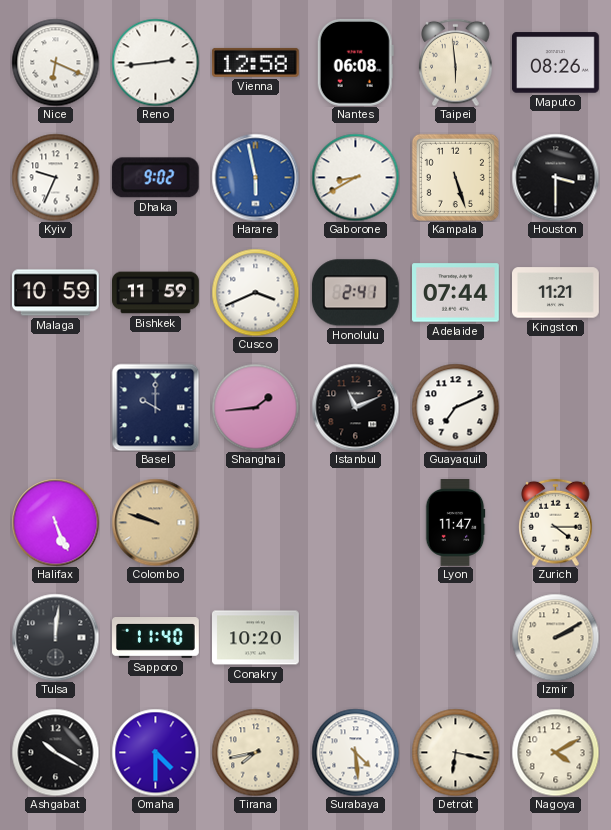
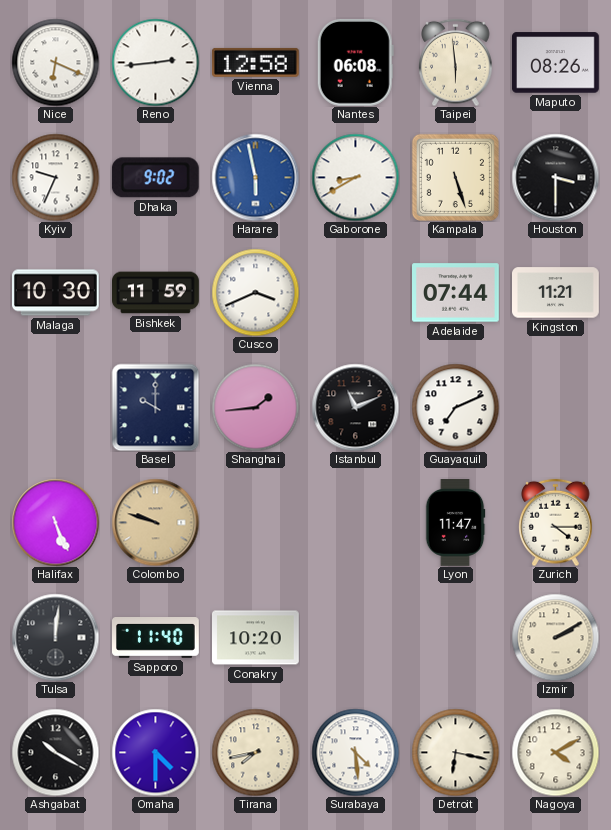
Malaga: 10:59 -> 10:30 (56, 293)
Honolulu: 2:41 -> none (355, 293)
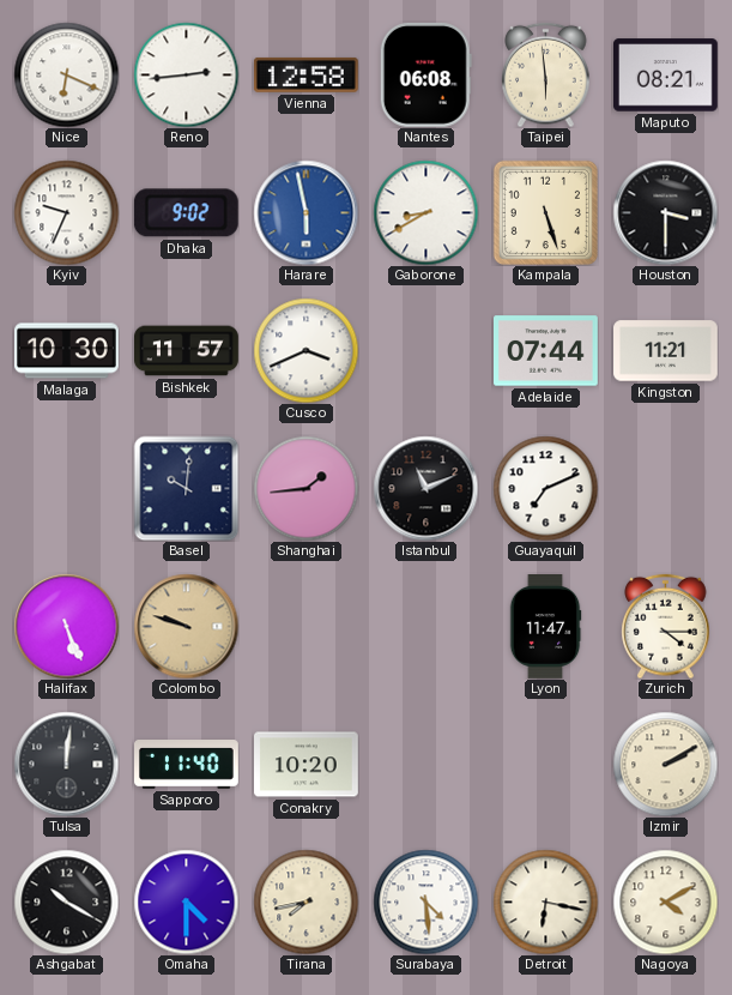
Maputo: 08:26 -> 08:21 (666, 76)
Bishkek: 11:59 -> 11:57 (187, 351)
Basel: 10:00 -> 10:01 (186, 488)
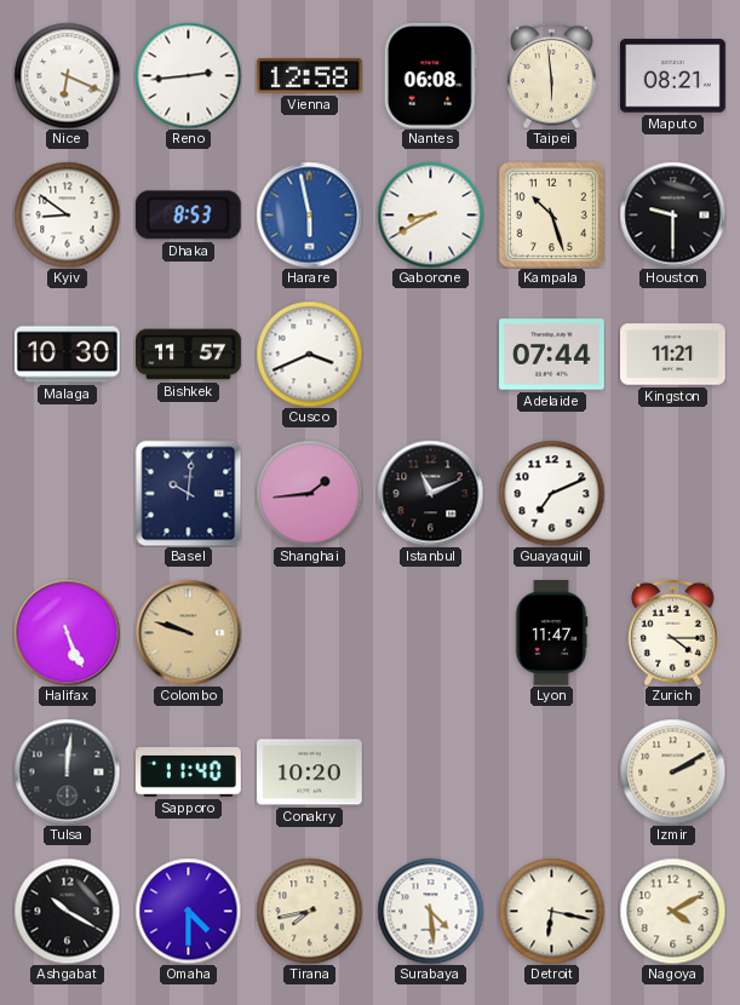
Kyiv: 9:34 -> 8:51 (67, 214)
Dhaka: 9:02 -> 8:53 (188, 216)
Kampala: 5:27 -> 10:27 (551, 214)
Houston: 3:30 -> 9:30 (672, 214)
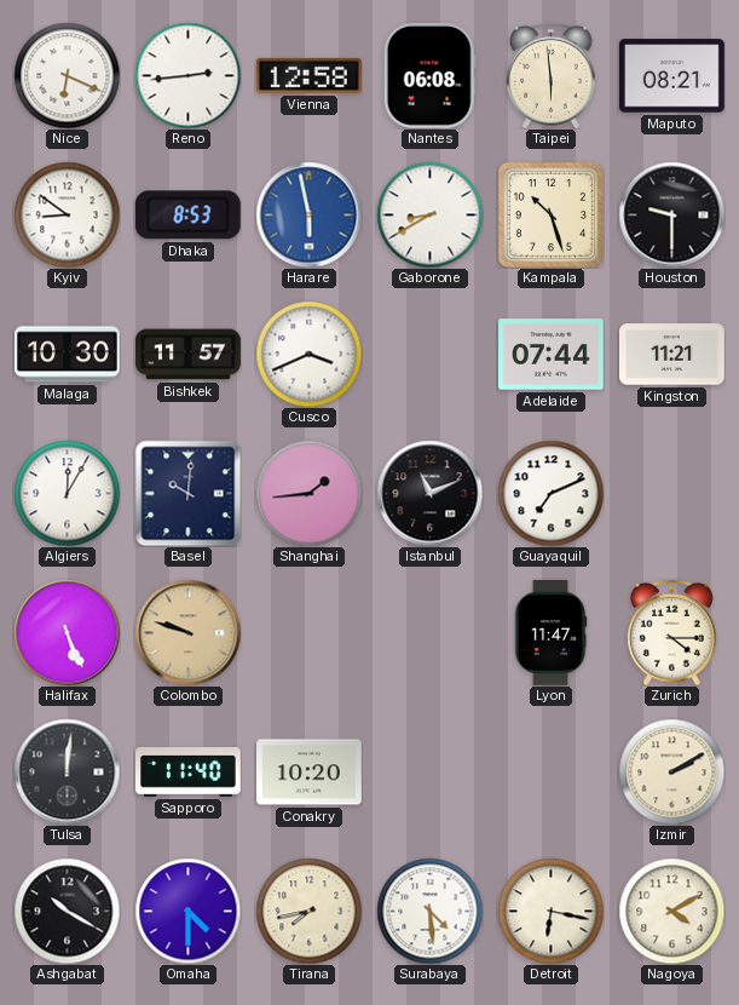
Algiers: none -> 12:05 (67, 493)
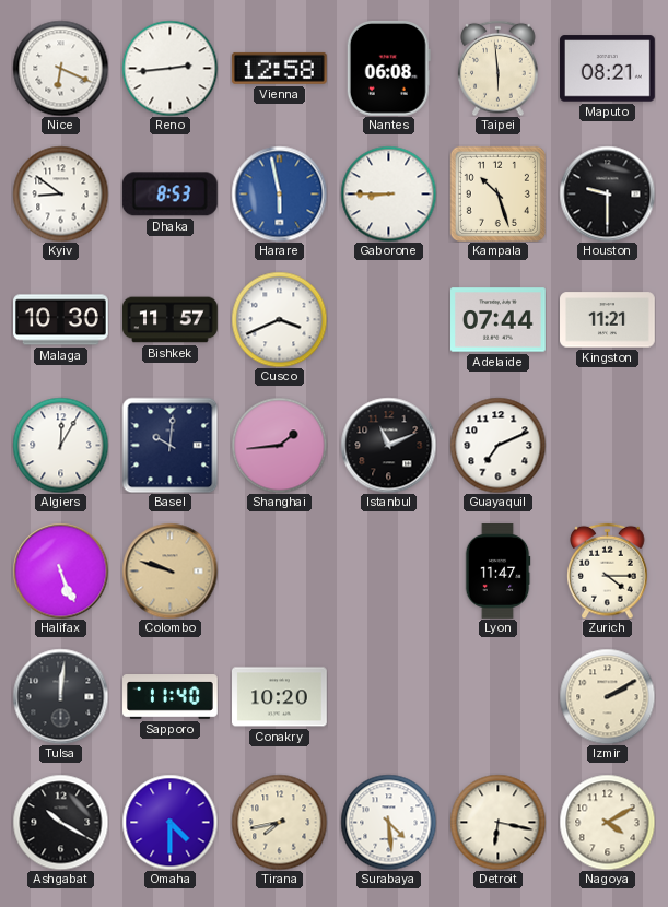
Gaborone: 8:40 -> 8:45 (388, 193)
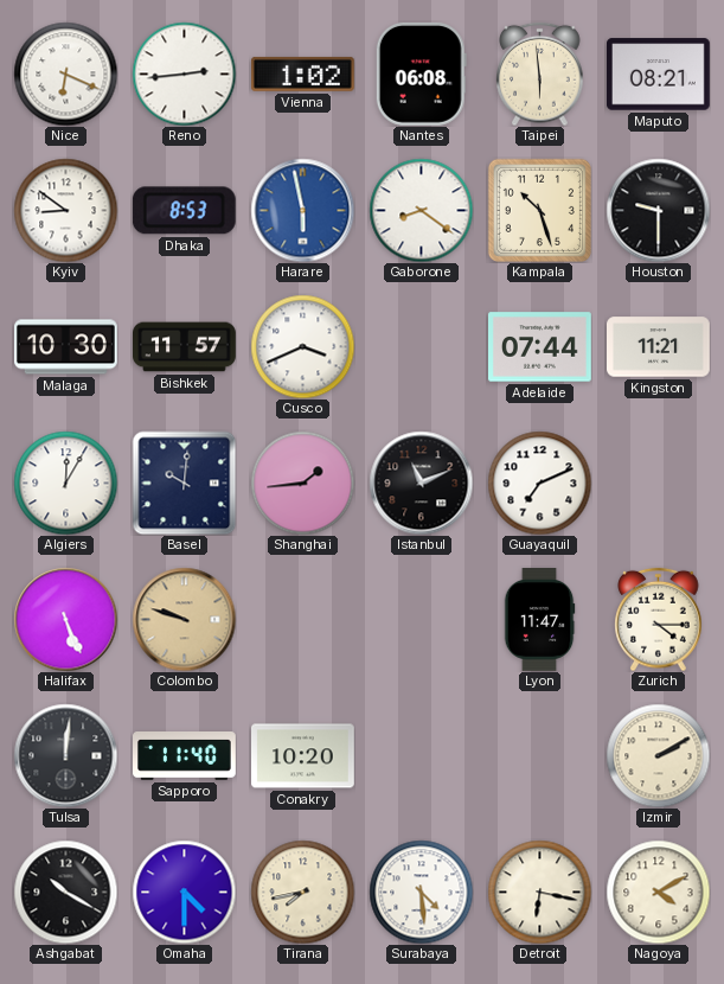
Vienna: 12:58 -> 1:02 (302, 74)
Gaborone: 8:45 -> 8:21 (421, 210)
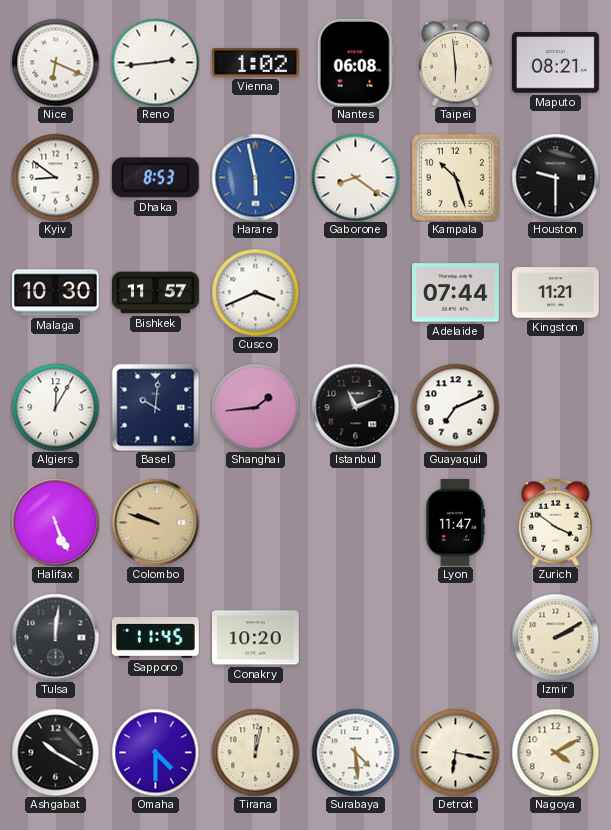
Zurich: 4:15 -> 3:51 (556, 522)
Sapporo: 11:40 -> 11:45 (156, 638)
Tirana: 7:43 -> 12:02 (255, 752)
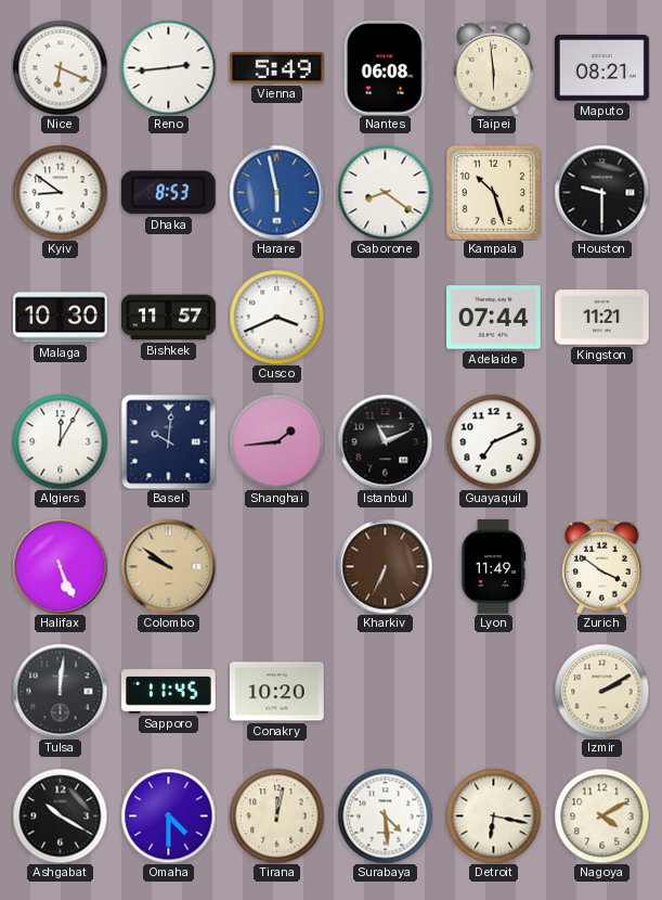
Vienna: 1:02 -> 5:49 (276, 67)
Colombo: 9:48 -> 9:51 (168, 566)
Kharkiv: none -> 6:34 (385, 566)
Lyon: 11:47 -> 11:49 (493, 567)
